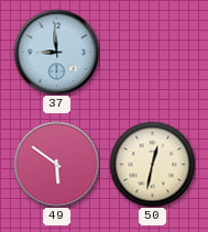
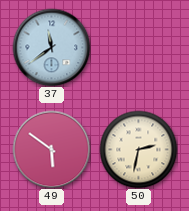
37: 8:59 -> 11:39 (51, 47)
50: 12:32 -> 2:32 (138, 149)
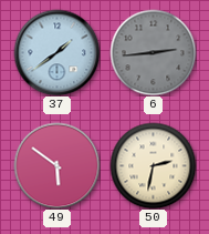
37: 11:39 -> 1:39 (56, 52)
6: none -> 2:44 (153, 52)
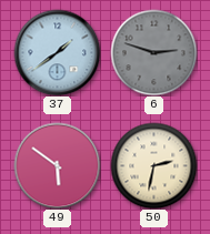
6: 2:44 -> 2:48 (153, 52)
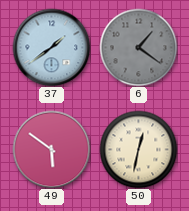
6: 2:48 -> 1:21 (138, 47)
50: 2:32 -> 12:32 (138, 149)
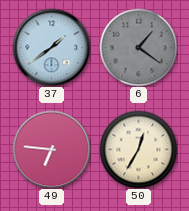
49: 5:51 -> 6:46 (51, 149)
50: 12:32 -> 12:35 (138, 149)
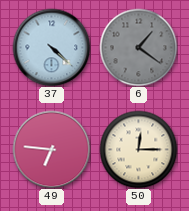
37: 1:39 -> 4:22 (51, 47)
50: 12:35 -> 12:15 (138, 149)
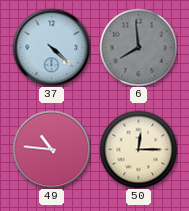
6: 1:21 -> 7:59 (138, 47)
49: 6:46 -> 10:46 (51, 149)
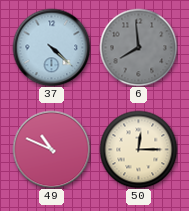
49: 10:46 -> 10:49 (51, 149)
